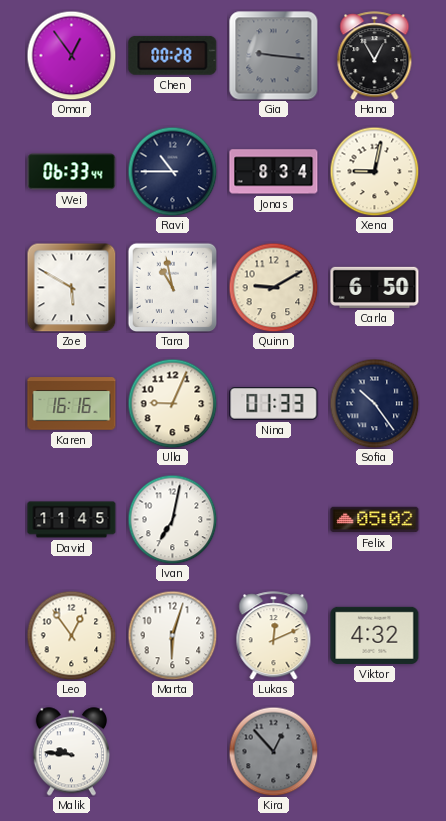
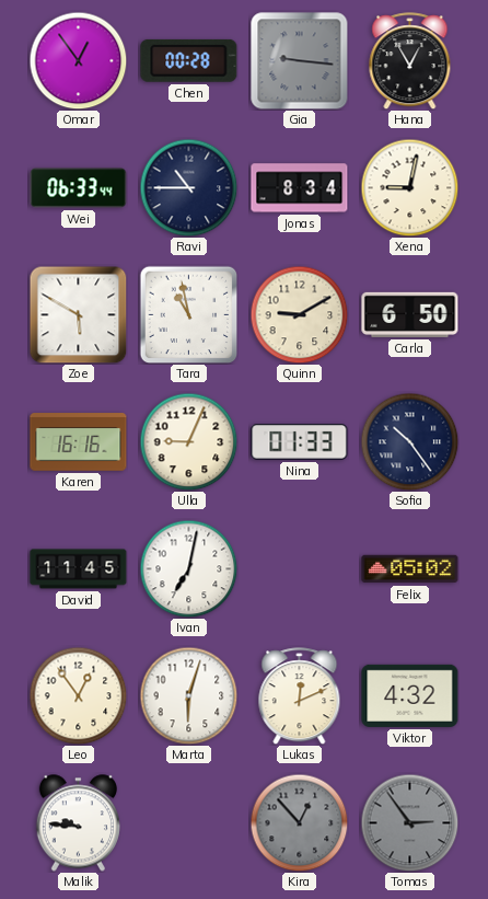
Tomas: none -> 2:54 (409, 822)
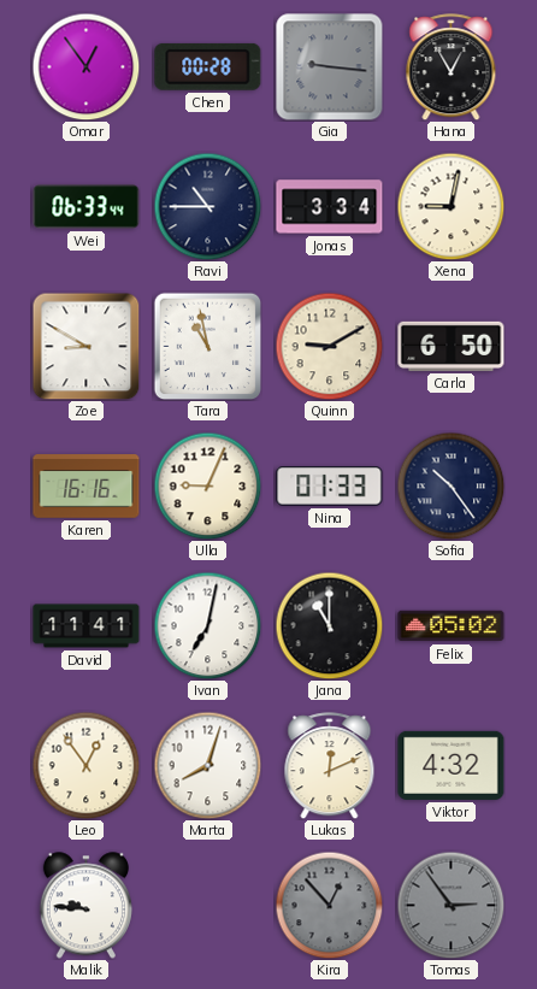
Jonas: 8:34 -> 3:34 (330, 207)
Zoe: 5:50 -> 8:50 (85, 346)
David: 11:45 -> 11:41 (87, 626)
Jana: none -> 11:00 (329, 625)
Marta: 6:03 -> 8:03 (207, 765)
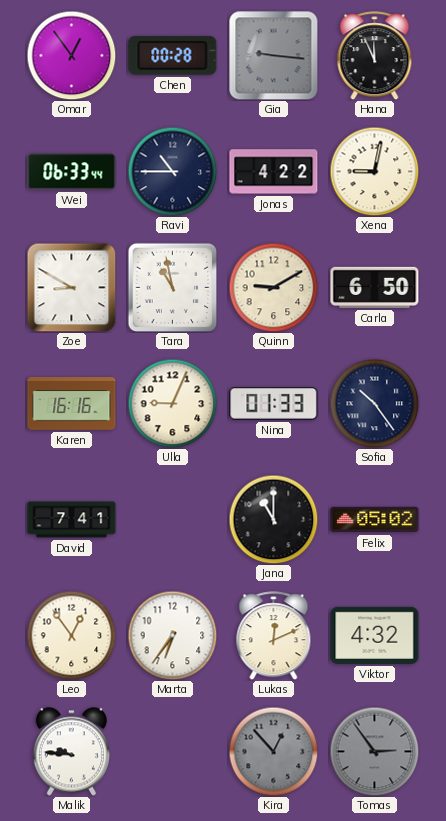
Hana: 12:55 -> 11:56 (375, 56)
Jonas: 3:34 -> 4:22 (274, 172)
David: 11:41 -> 7:41 (72, 520)
Ivan: 7:02 -> none (207, 625)
Marta: 8:03 -> 6:36 (172, 635)
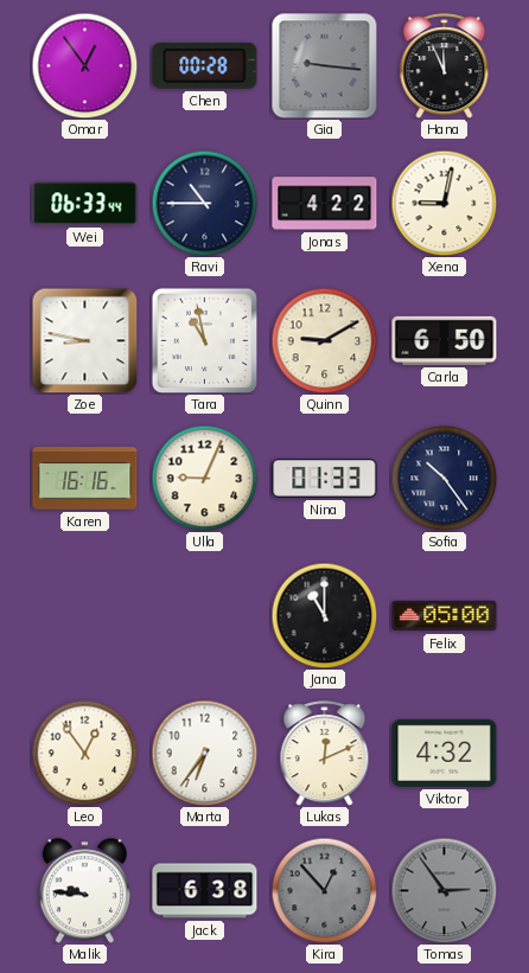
Zoe: 8:50 -> 8:47 (84, 340)
David: 7:41 -> none (72, 520)
Felix: 05:02 -> 05:00 (445, 616)
Jack: none -> 6:38 (205, 891)
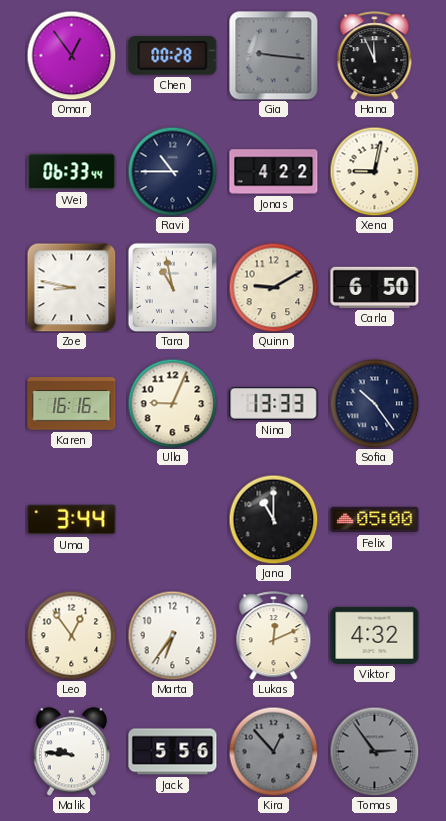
Nina: 01:33 -> 13:33 (274, 404)
Uma: none -> 3:44 (72, 520)
Jack: 6:38 -> 5:56 (173, 752)
